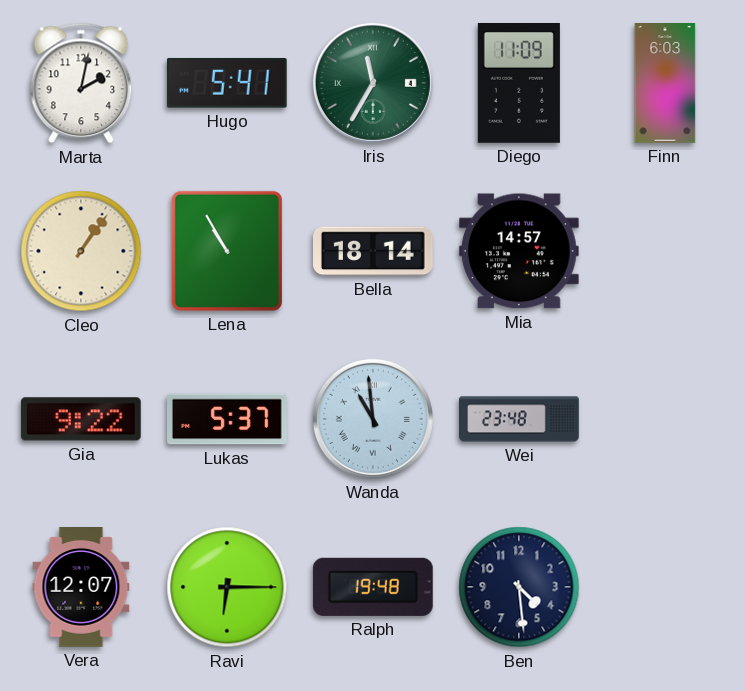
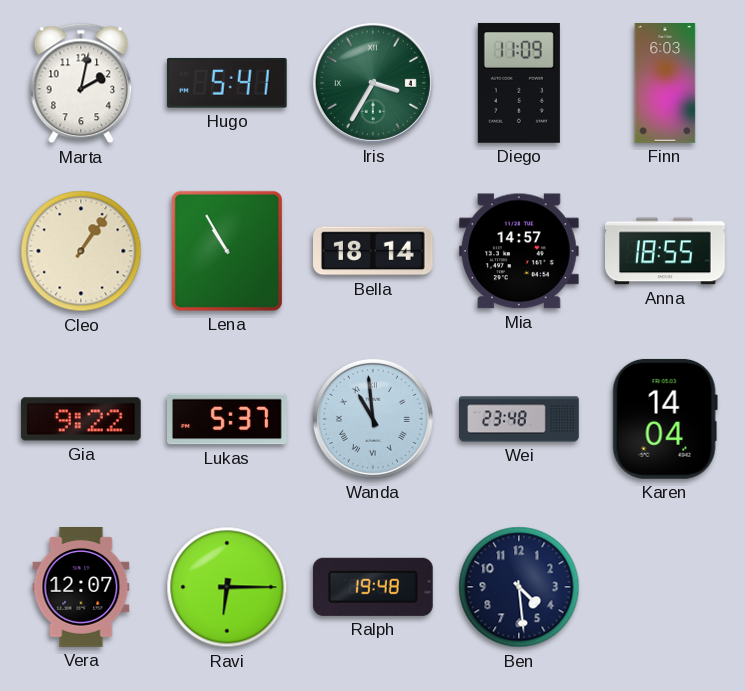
Iris: 11:35 -> 3:35 (373, 83)
Anna: none -> 18:55 (666, 251)
Karen: none -> 14:04 (665, 419)
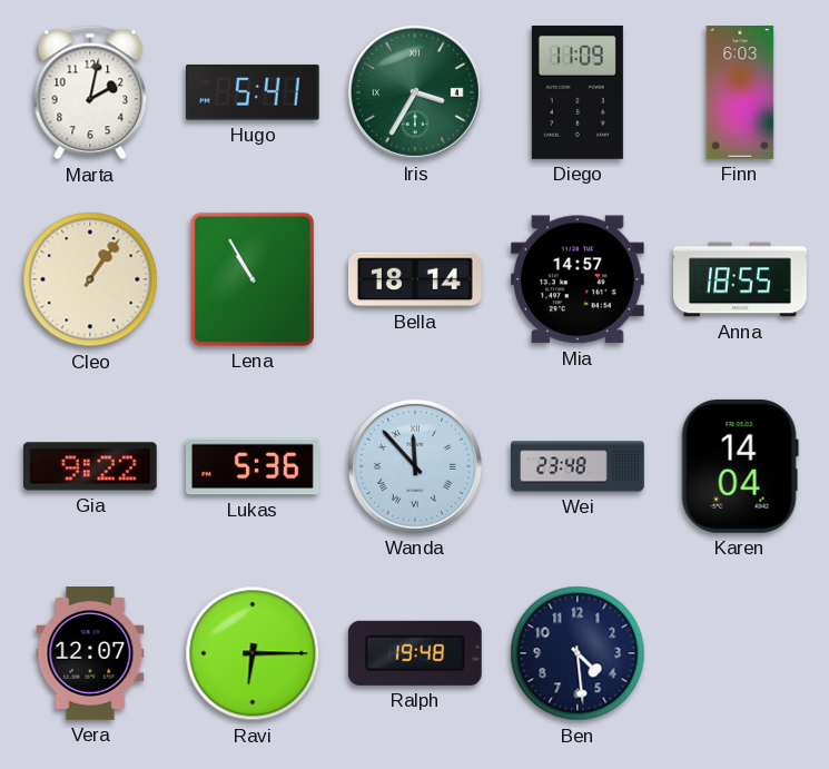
Lukas: 5:37 -> 5:36 (254, 466)
Wanda: 10:59 -> 11:53 (415, 466)
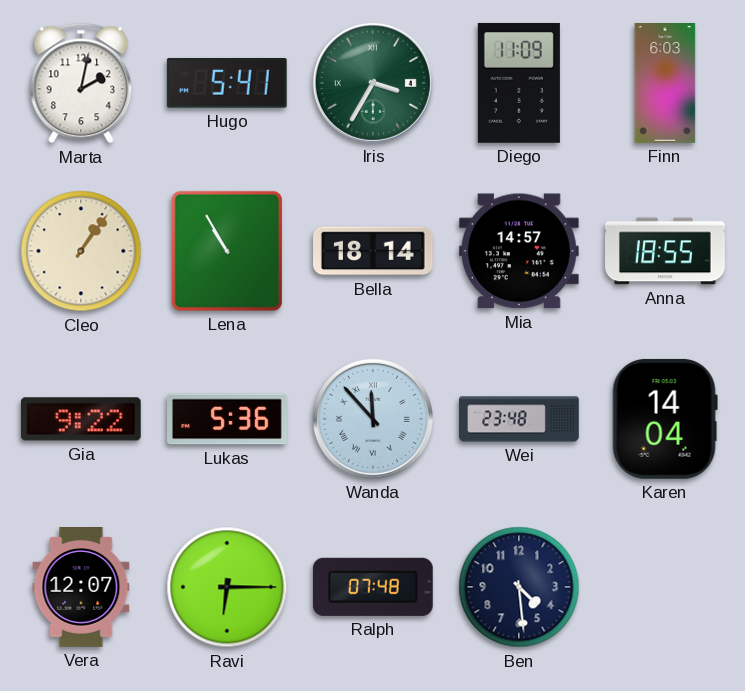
Ralph: 19:48 -> 07:48 (373, 587)
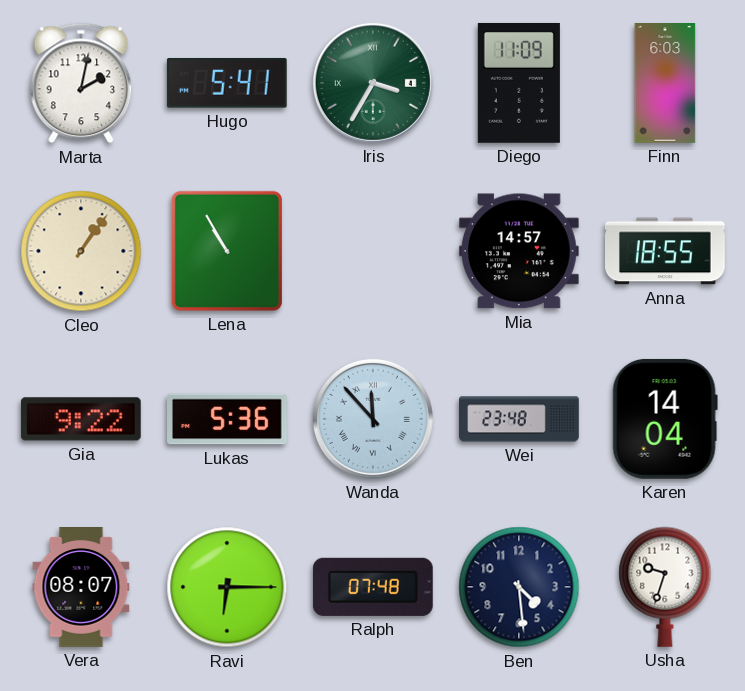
Bella: 18:14 -> none (374, 251)
Vera: 12:07 -> 08:07 (81, 588)
Usha: none -> 9:33 (665, 587)
